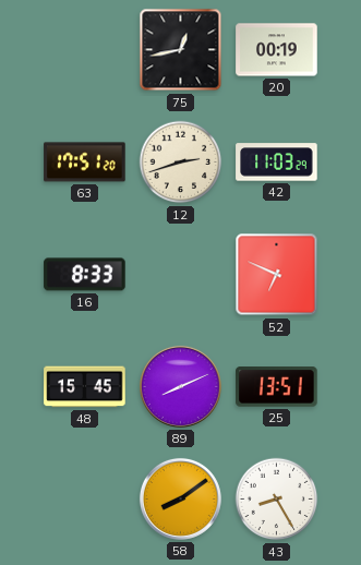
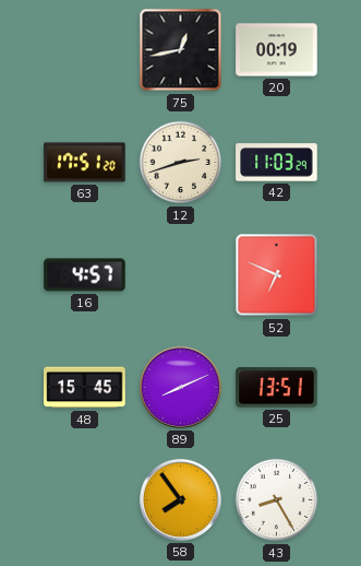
16: 8:33 -> 4:57 (85, 275)
58: 8:09 -> 7:54 (180, 499)
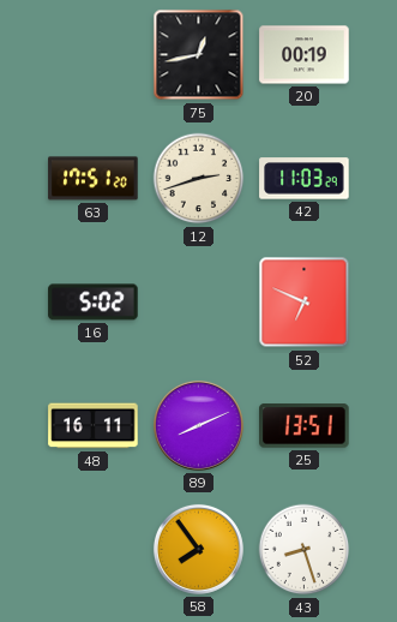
16: 4:57 -> 5:02 (94, 303)
48: 15:45 -> 16:11 (94, 426)
43: 8:25 -> 8:27 (305, 550)
